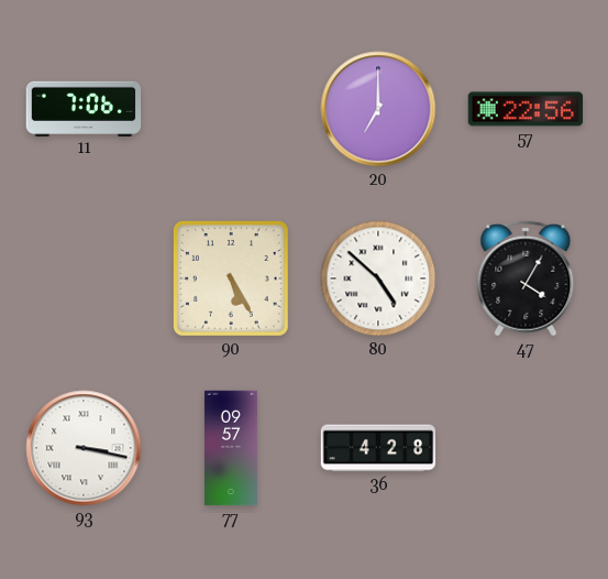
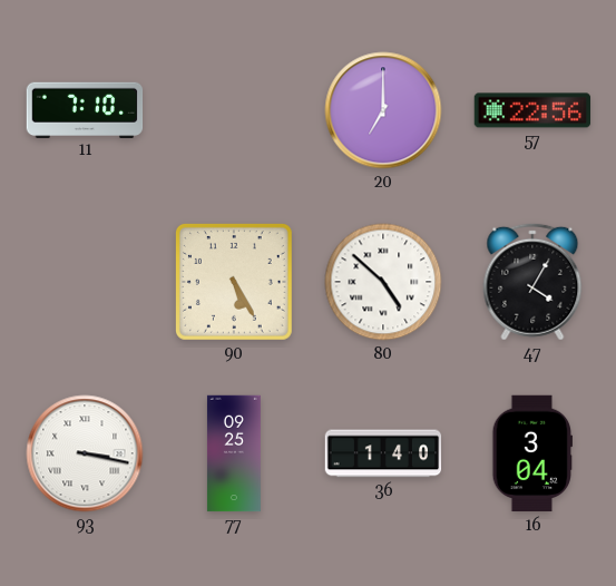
11: 7:06 -> 7:10 (85, 109)
77: 09:57 -> 09:25 (234, 453)
36: 4:28 -> 1:40 (383, 453)
16: none -> 3:04 (531, 453)
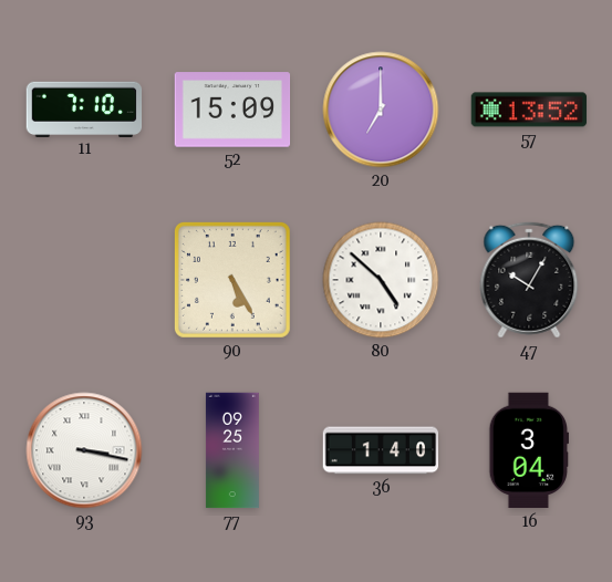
52: none -> 15:09 (232, 110)
57: 22:56 -> 13:52 (529, 110)
47: 4:05 -> 10:05 (529, 280)
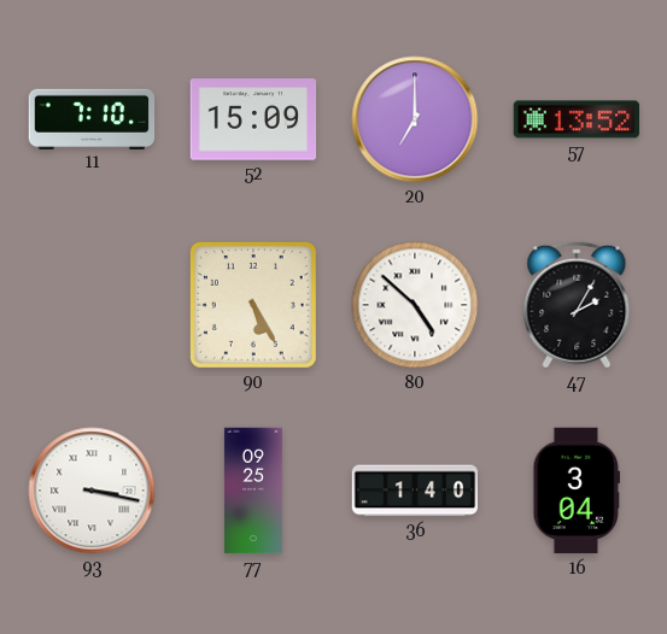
47: 10:05 -> 2:05 (577, 305)
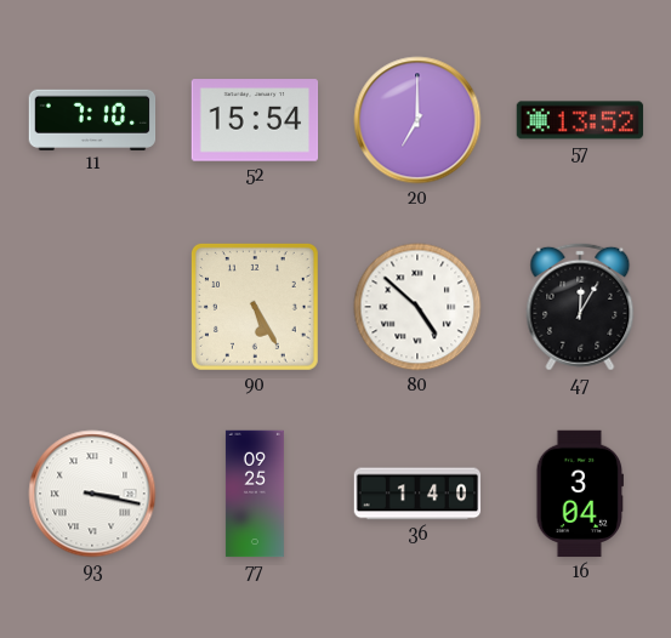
52: 15:09 -> 15:54 (255, 120)
47: 2:05 -> 12:05 (580, 307)
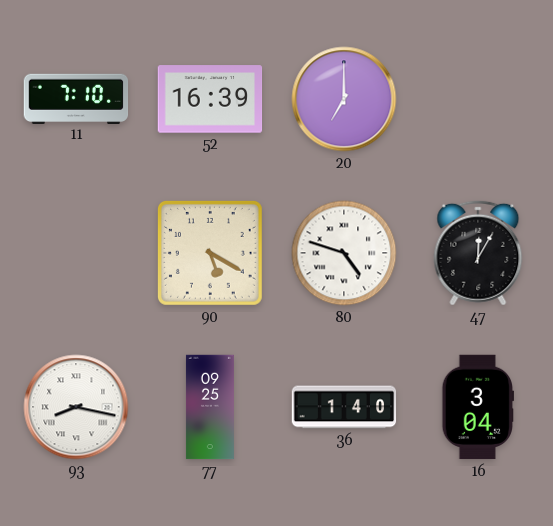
52: 15:54 -> 16:39 (210, 99)
57: 13:52 -> none (580, 120)
90: 5:25 -> 5:20 (210, 253)
80: 4:52 -> 4:48 (344, 253)
93: 3:17 -> 8:17 (76, 407)
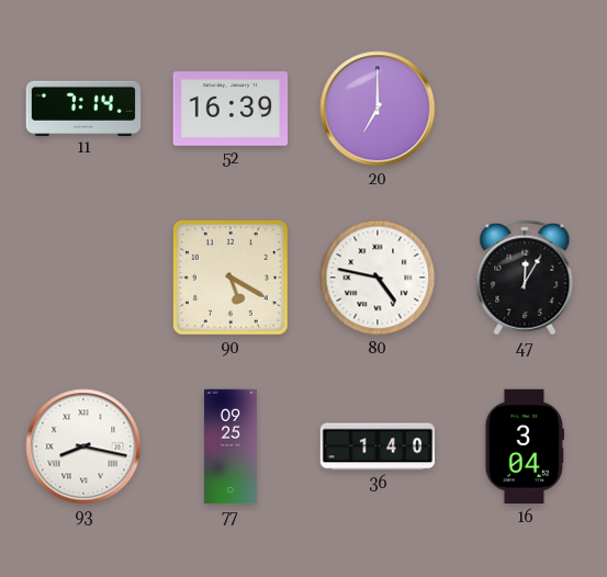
11: 7:10 -> 7:14 (83, 108)
80: 4:48 -> 4:47 (378, 278)
